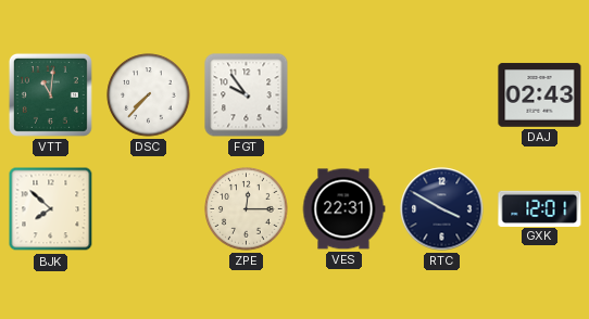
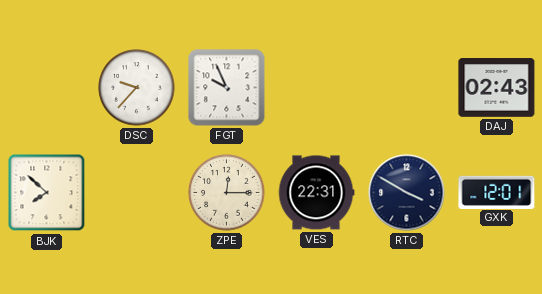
VTT: 11:01 -> none (50, 94)
DSC: 7:37 -> 9:37 (137, 88)
FGT: 9:54 -> 9:56 (227, 88)
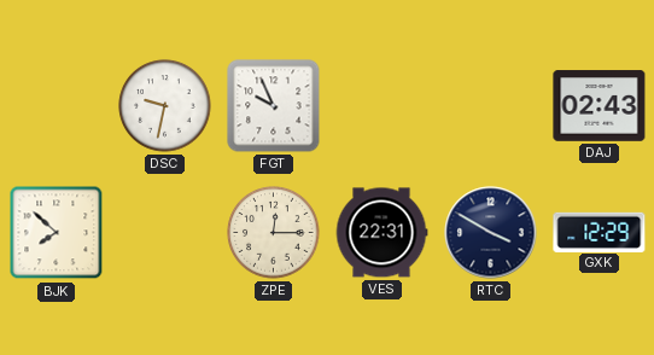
DSC: 9:37 -> 9:32 (165, 106)
GXK: 12:01 -> 12:29 (600, 232)
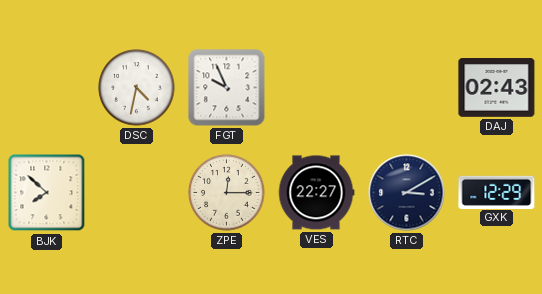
DSC: 9:32 -> 4:32 (137, 88)
VES: 22:31 -> 22:27 (316, 193)
RTC: 3:50 -> 3:10 (407, 193)
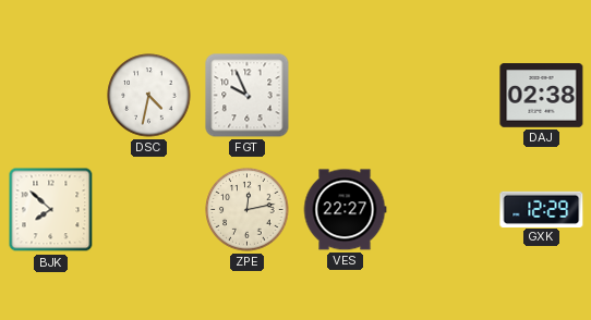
DAJ: 02:43 -> 02:38 (542, 96)
ZPE: 12:15 -> 12:13 (248, 210)
RTC: 3:10 -> none (407, 193)
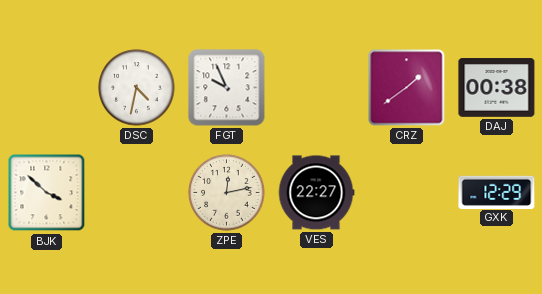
CRZ: none -> 1:39 (407, 88)
DAJ: 02:38 -> 00:38 (497, 88)
BJK: 7:52 -> 3:52 (47, 193)
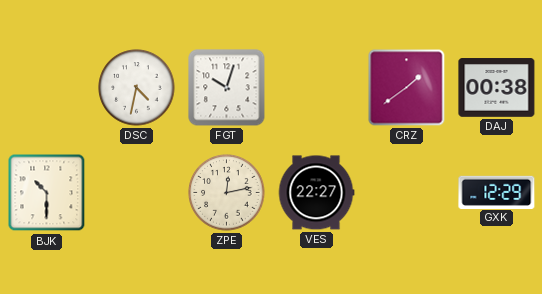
FGT: 9:56 -> 10:03 (227, 88)
BJK: 3:52 -> 10:30 (47, 193)
